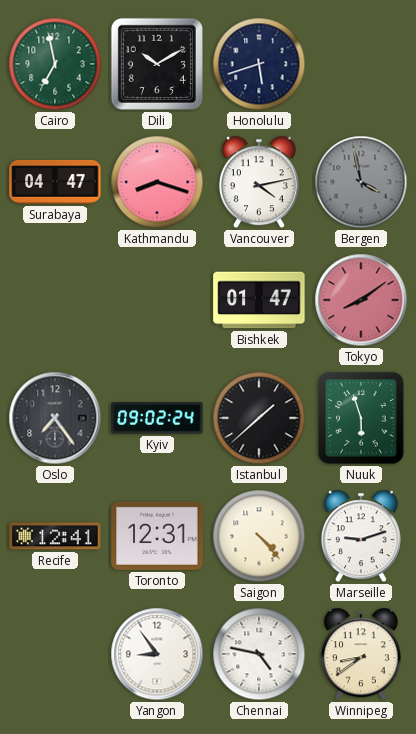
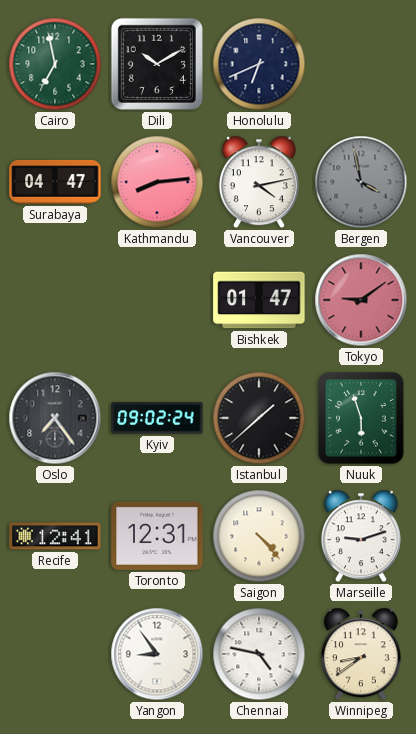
Honolulu: 5:42 -> 6:41 (259, 64)
Kathmandu: 8:18 -> 8:14 (157, 182)
Tokyo: 8:09 -> 9:09 (361, 300)
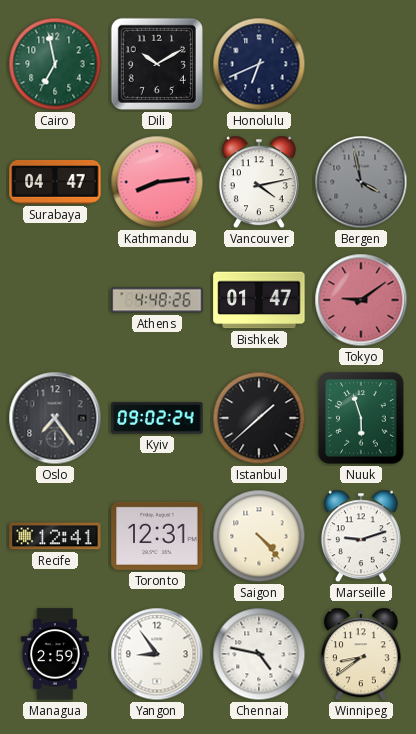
Athens: none -> 4:48 (157, 300)
Managua: none -> 2:59 (56, 654)
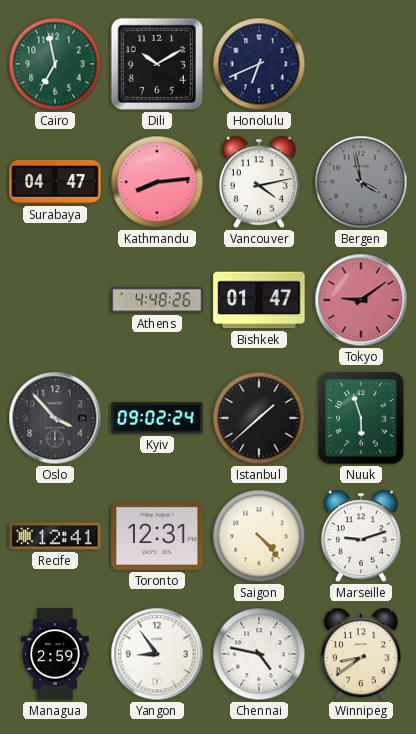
Oslo: 7:24 -> 3:53 (55, 418)
